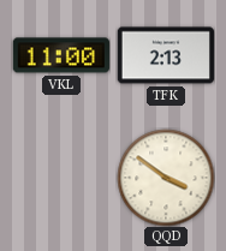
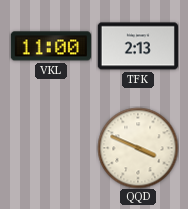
QQD: 3:51 -> 3:49 (138, 148)
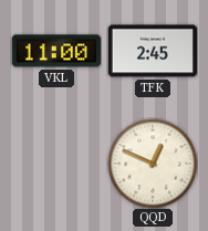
TFK: 2:13 -> 2:45 (153, 51)
QQD: 3:49 -> 12:49 (153, 164)
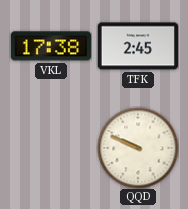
VKL: 11:00 -> 17:38 (51, 46)
QQD: 12:49 -> 9:49 (138, 148)
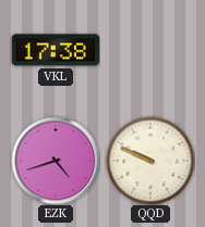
TFK: 2:45 -> none (138, 46)
EZK: none -> 4:42 (56, 161)
